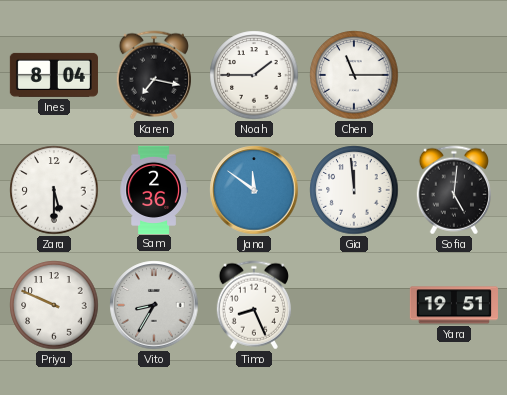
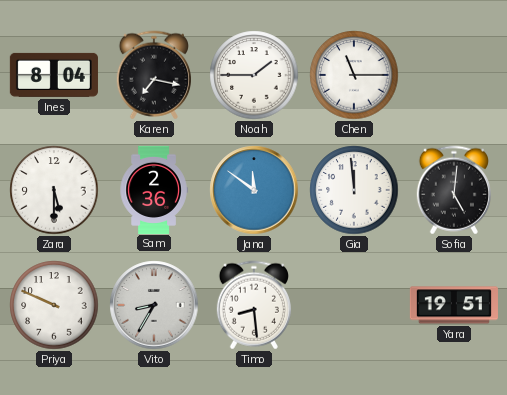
Timo: 8:26 -> 8:29 (254, 305)
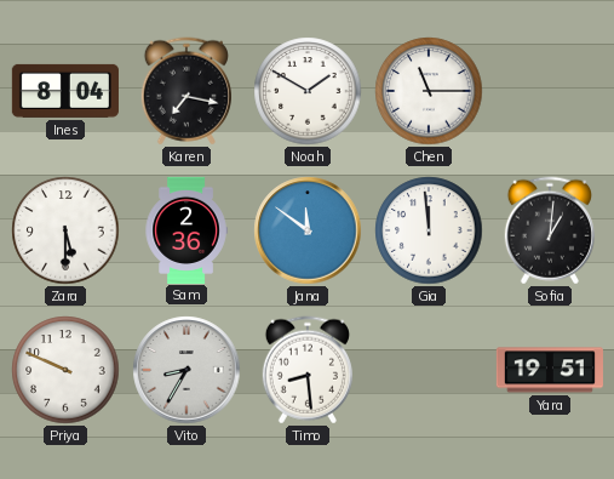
Noah: 1:45 -> 1:50 (308, 91)
Sofia: 5:01 -> 1:01 (550, 230)
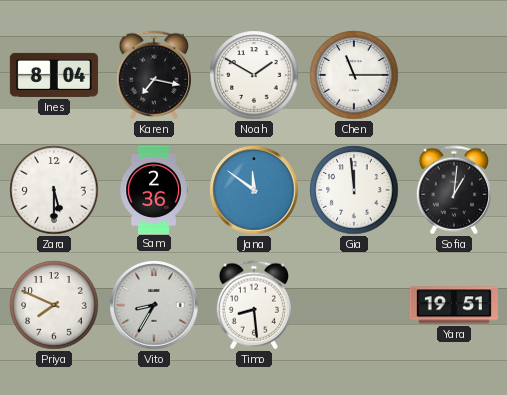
Priya: 9:49 -> 7:49 (54, 305)
